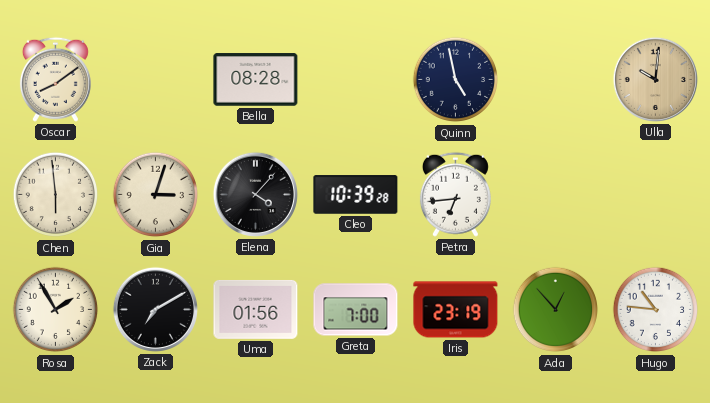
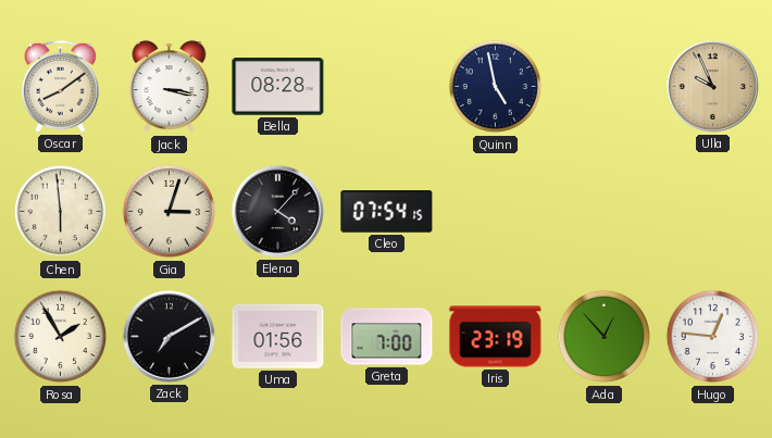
Jack: none -> 3:17 (170, 87)
Ulla: 10:01 -> 9:56 (712, 86)
Cleo: 10:39 -> 07:54 (387, 212)
Petra: 6:44 -> none (455, 194)
Hugo: 10:46 -> 12:46 (713, 337)
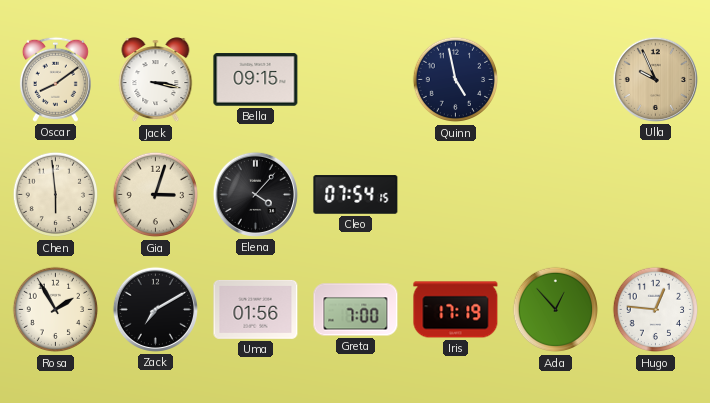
Bella: 08:28 -> 09:15 (256, 80)
Iris: 23:19 -> 17:19 (456, 310)
